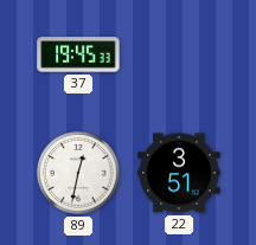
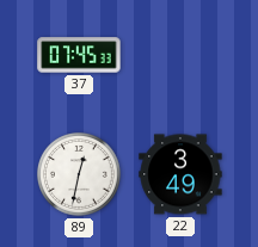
37: 19:45 -> 07:45 (79, 55)
22: 3:51 -> 3:49 (180, 174)
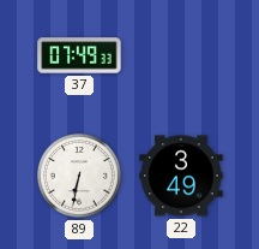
37: 07:45 -> 07:49 (79, 55)
89: 12:32 -> 6:32 (80, 177)
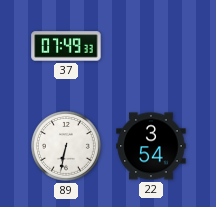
22: 3:49 -> 3:54 (151, 146)
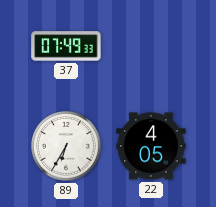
89: 6:32 -> 6:35 (67, 147)
22: 3:54 -> 4:05 (151, 146)
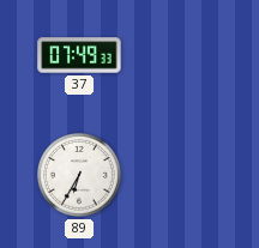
22: 4:05 -> none (151, 146)
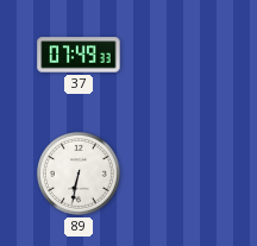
89: 6:35 -> 6:32 (80, 175)
